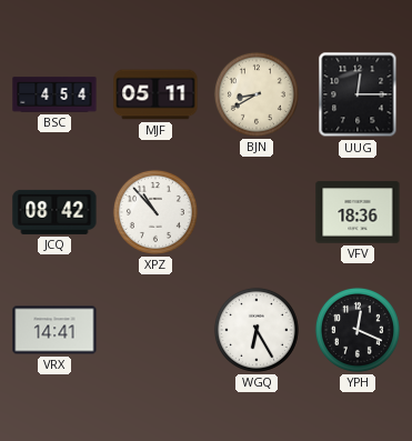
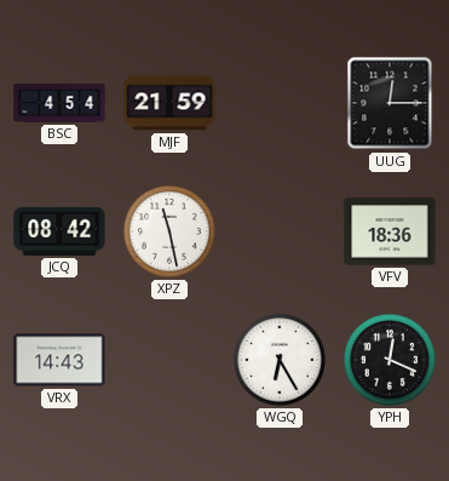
MJF: 05:11 -> 21:59 (169, 103)
BJN: 8:40 -> none (257, 94)
XPZ: 10:53 -> 11:28 (169, 231)
VRX: 14:41 -> 14:43 (59, 360)
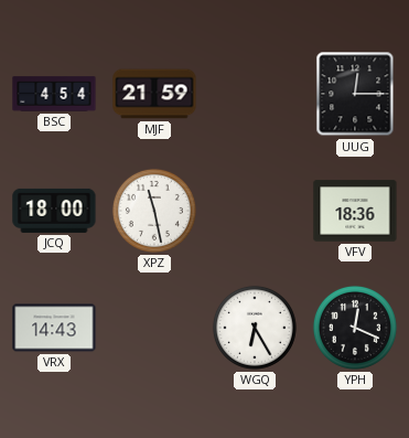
JCQ: 08:42 -> 18:00 (54, 211)
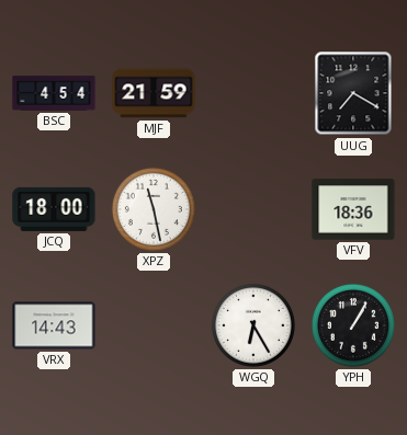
UUG: 12:15 -> 7:20 (353, 93)
YPH: 12:19 -> 1:05 (353, 325)
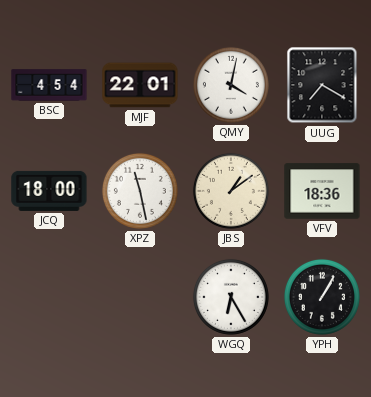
MJF: 21:59 -> 22:01 (140, 85)
QMY: none -> 4:02 (231, 85)
JBS: none -> 1:09 (231, 191)
VRX: 14:43 -> none (54, 325)
